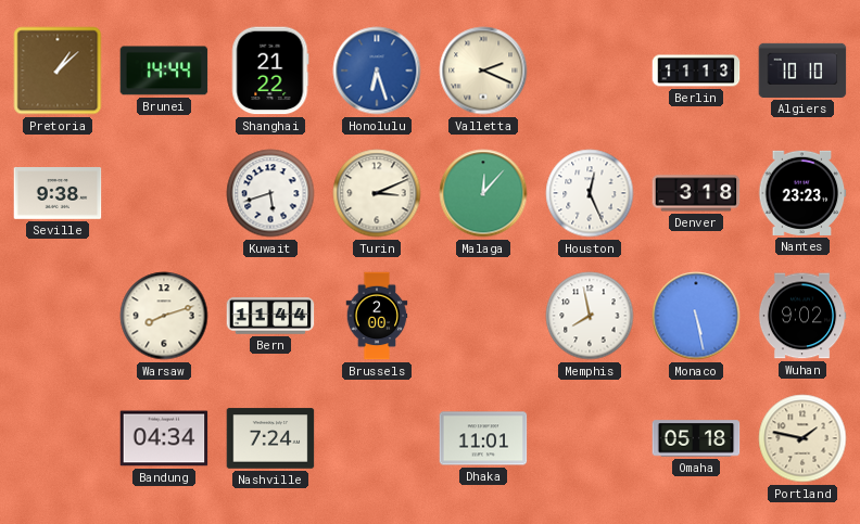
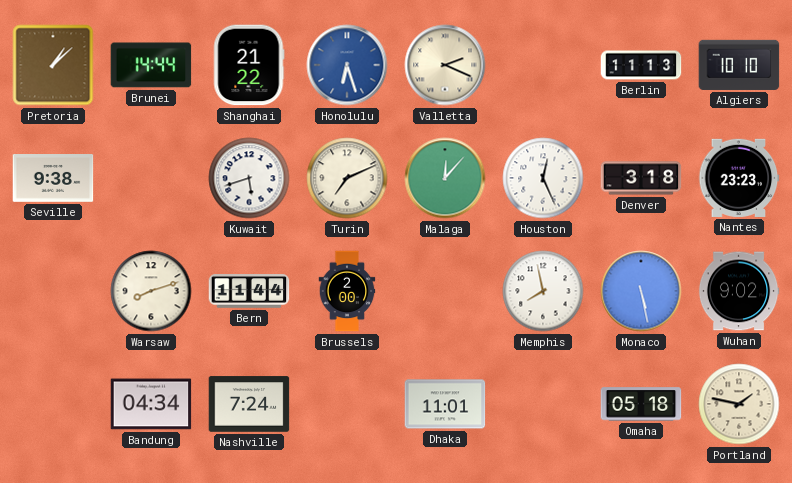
Turin: 3:11 -> 7:11 (347, 178)
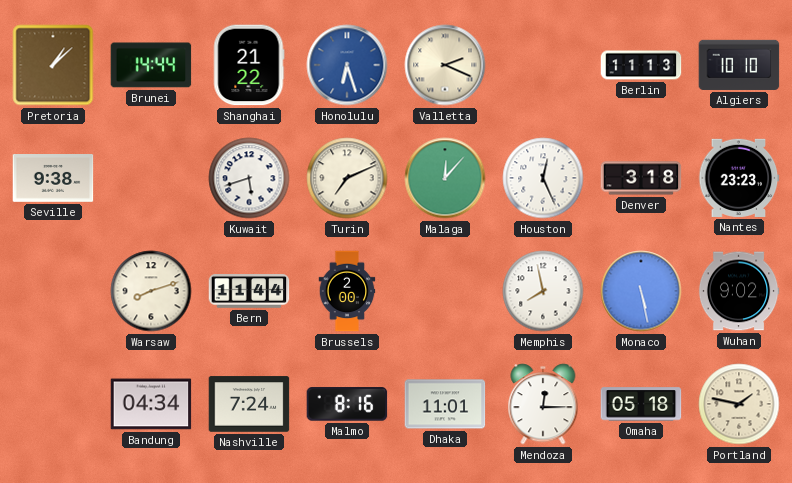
Malmo: none -> 8:16 (347, 404)
Mendoza: none -> 12:15 (543, 404)
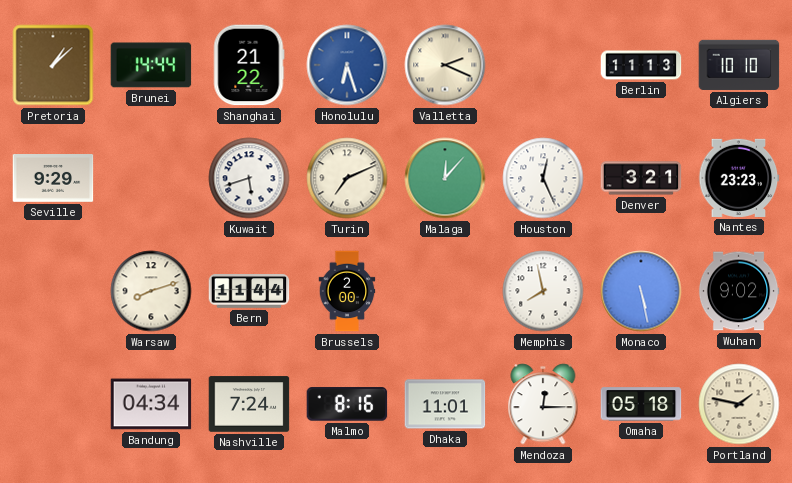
Seville: 9:38 -> 9:29 (53, 179)
Denver: 3:18 -> 3:21 (641, 178)
